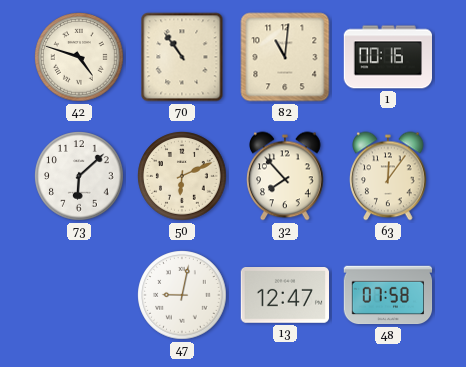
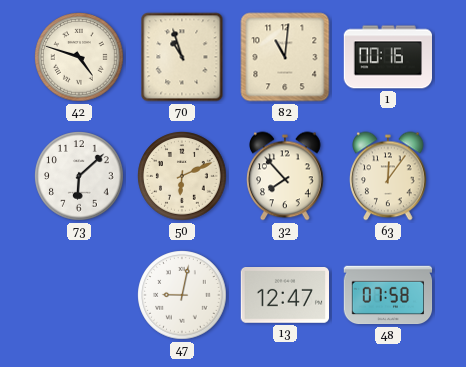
70: 10:54 -> 10:57 (182, 57)
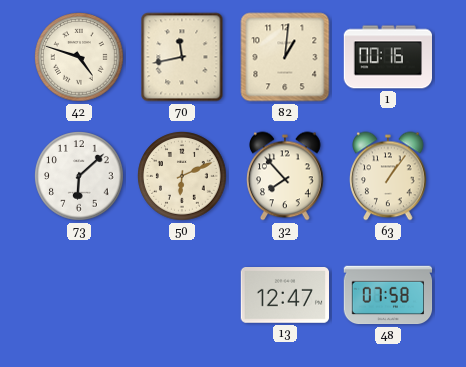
70: 10:57 -> 11:43 (182, 57)
82: 11:01 -> 1:01 (285, 57)
63: 12:06 -> 1:06 (388, 176)
47: 9:02 -> none (182, 295)
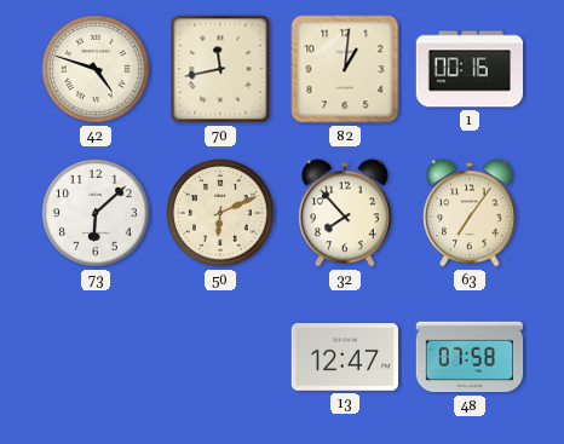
63: 1:06 -> 7:06 (470, 213)
